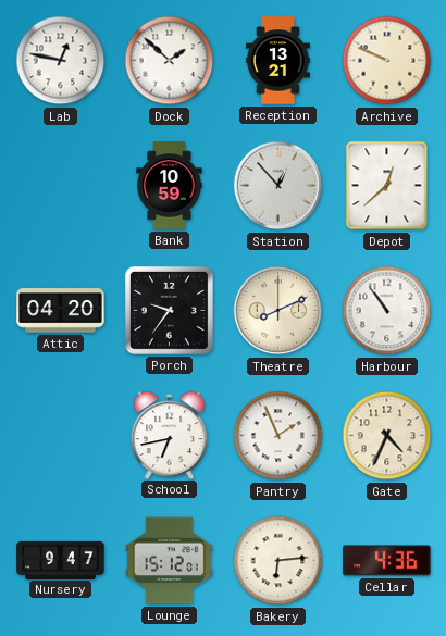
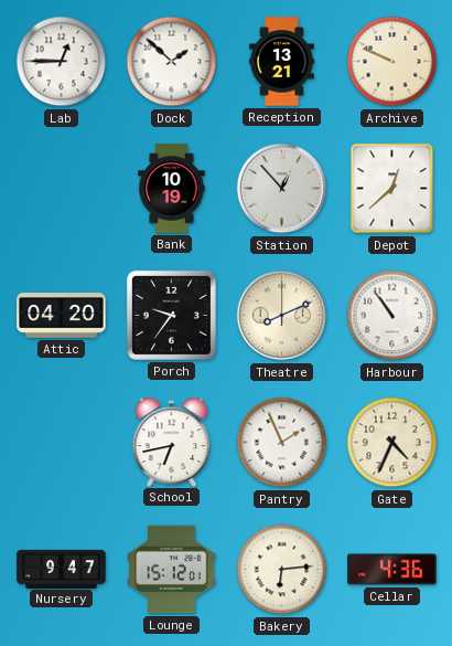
Lab: 12:47 -> 12:45 (62, 62)
Bank: 10:59 -> 10:19 (172, 189)
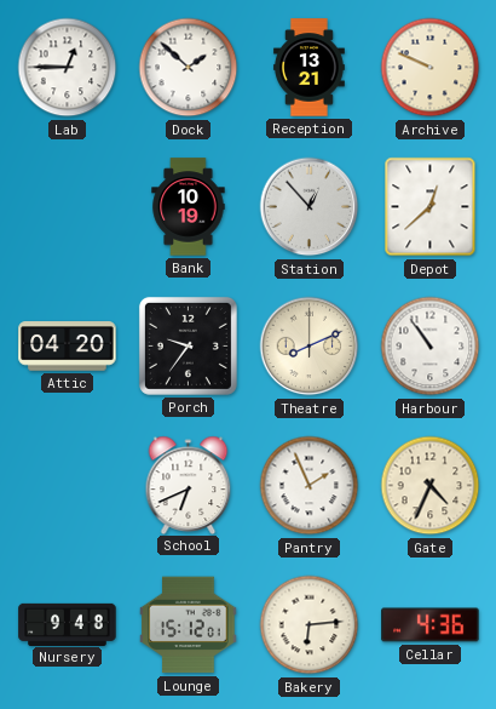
School: 6:43 -> 6:41 (189, 485)
Nursery: 9:47 -> 9:48 (68, 624)
